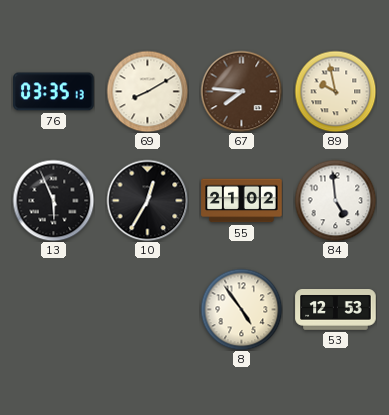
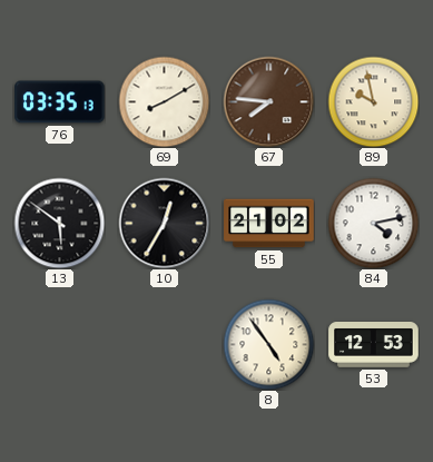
13: 5:56 -> 5:51 (59, 223)
84: 4:59 -> 4:13 (373, 223)
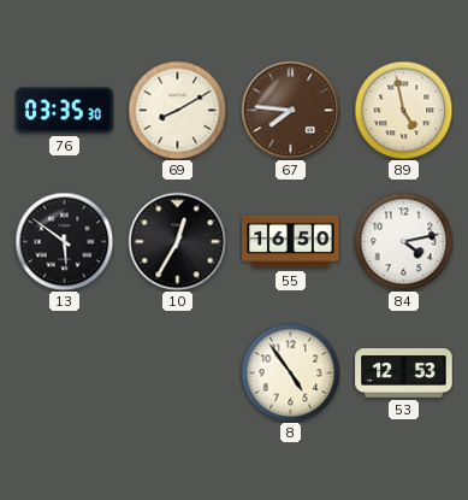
76: 03:35:13 -> 03:35:30 (65, 111)
89: 9:58 -> 4:58 (403, 110)
55: 21:02 -> 16:50 (291, 242)
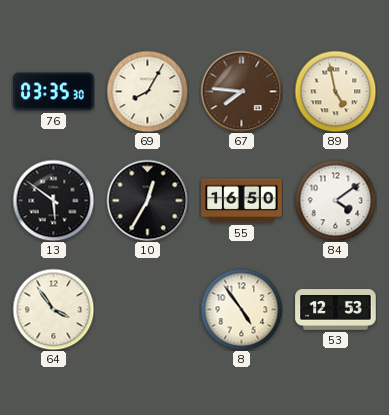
69: 8:10 -> 8:05 (147, 91)
84: 4:13 -> 4:09 (335, 200)
64: none -> 3:54 (53, 309)
